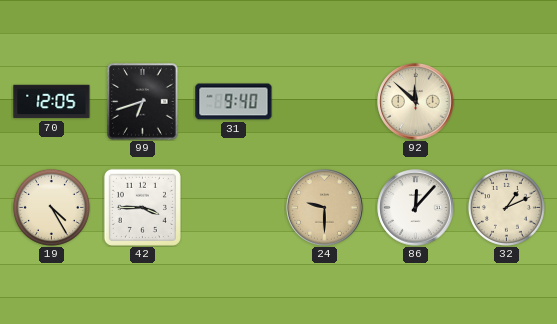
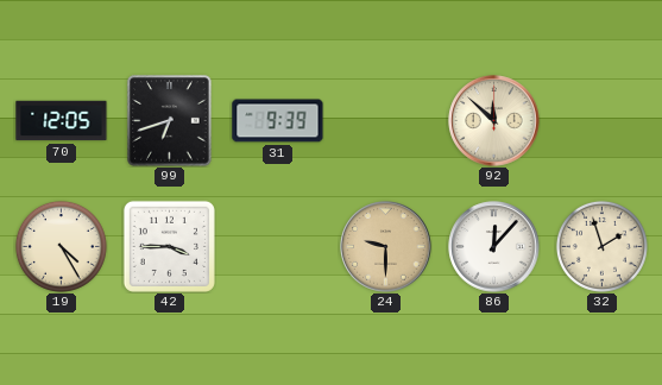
31: 9:40 -> 9:39 (278, 121)
32: 1:11 -> 1:57 (601, 246)
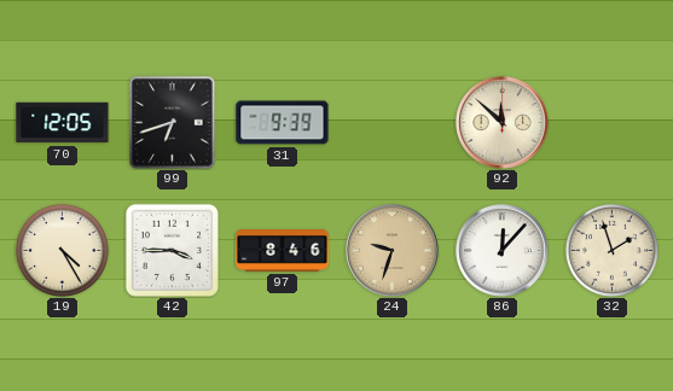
97: none -> 8:46 (283, 251)
24: 9:30 -> 9:33 (393, 251)
